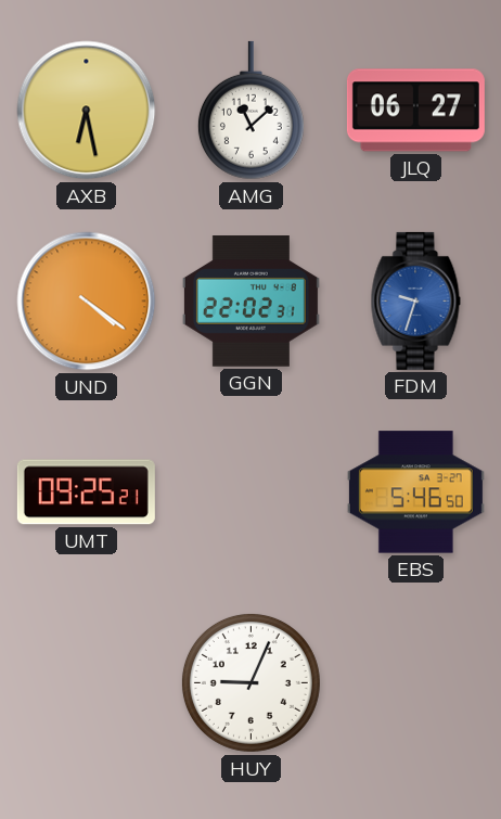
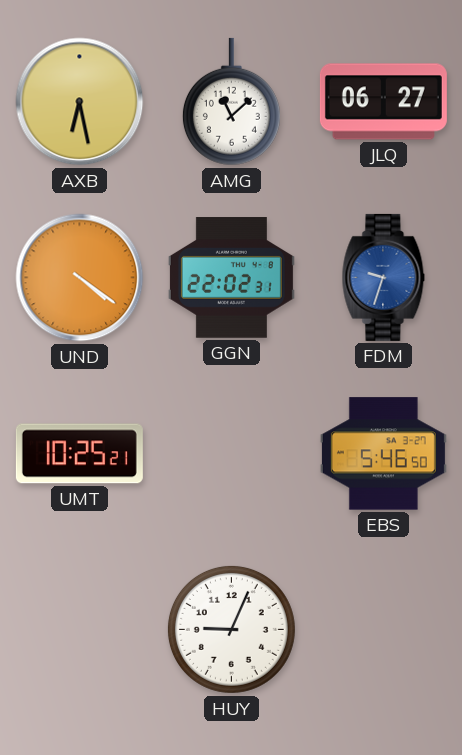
UMT: 09:25 -> 10:25 (79, 454)
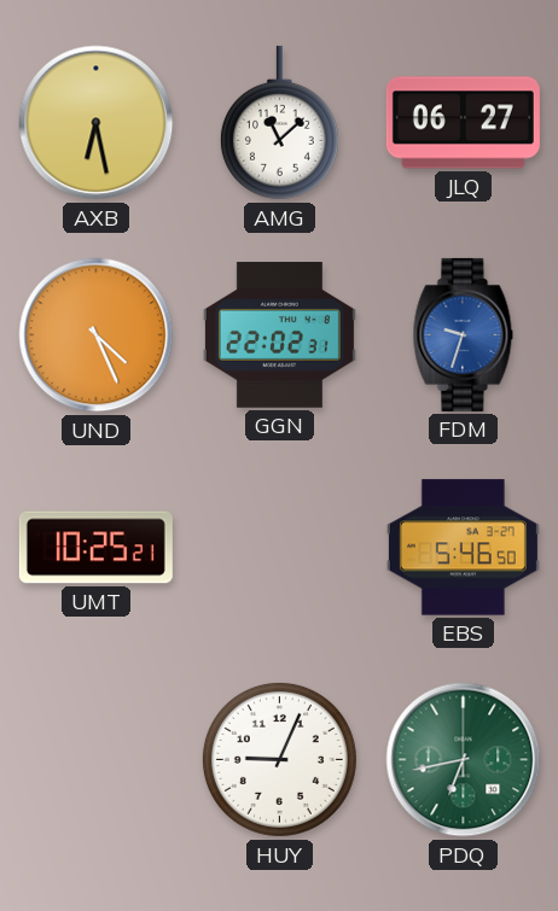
UND: 4:21 -> 4:26 (97, 335)
PDQ: none -> 6:43 (464, 760)
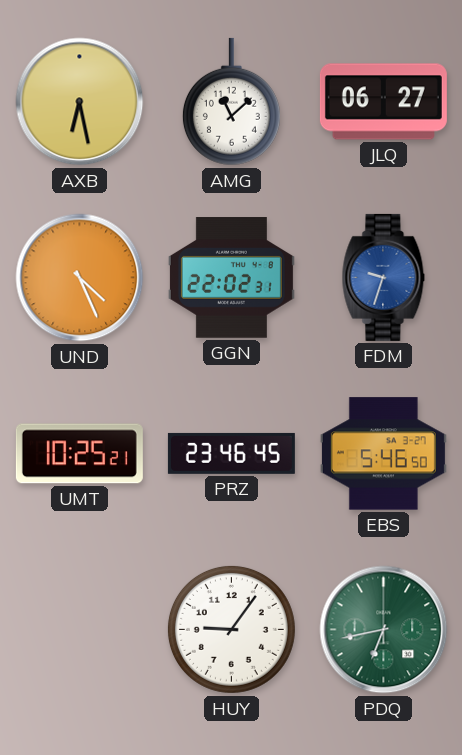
PRZ: none -> 23:46 (231, 453)
HUY: 9:04 -> 9:06 (231, 629)
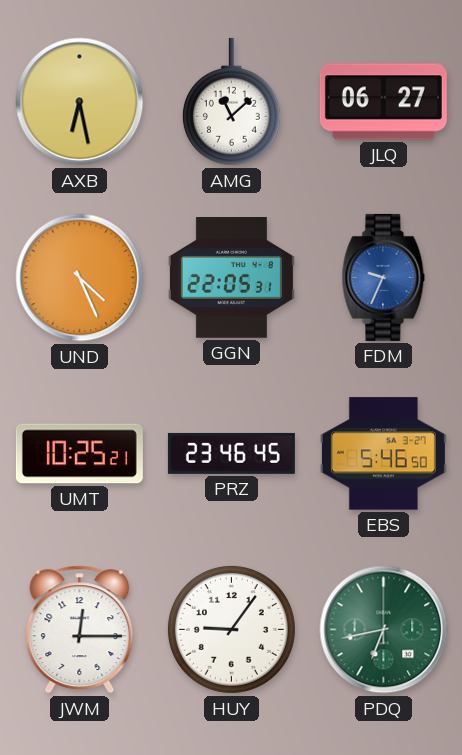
GGN: 22:02 -> 22:05 (231, 278)
FDM: 9:33 -> 9:34 (384, 277)
JWM: none -> 12:15 (80, 630)
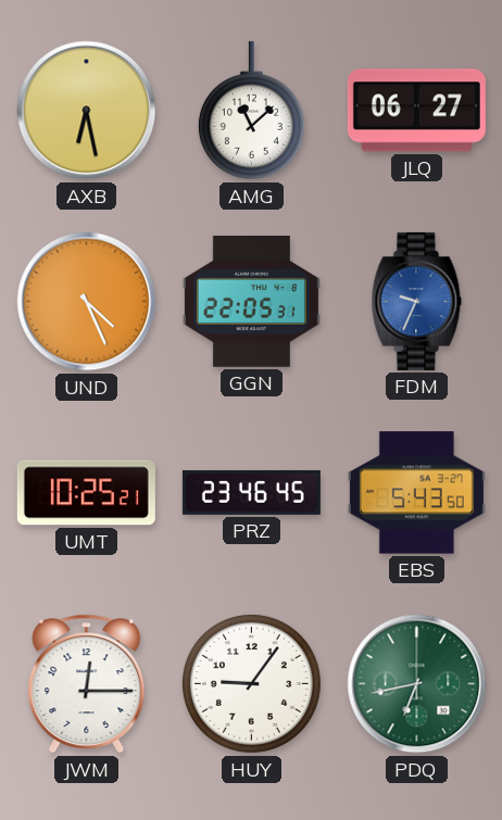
EBS: 5:46 -> 5:43 (416, 493)
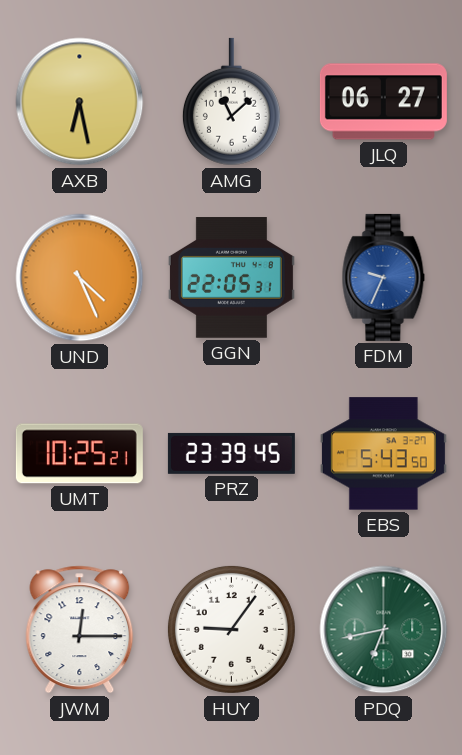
PRZ: 23:46 -> 23:39 (231, 453)
